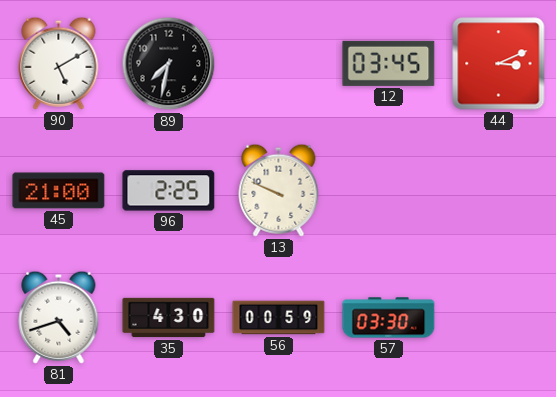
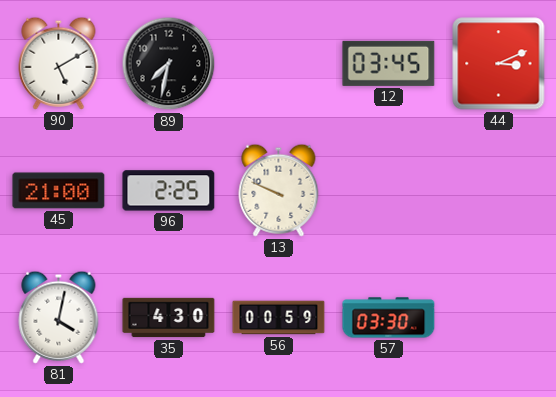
81: 4:42 -> 4:02 (59, 317)
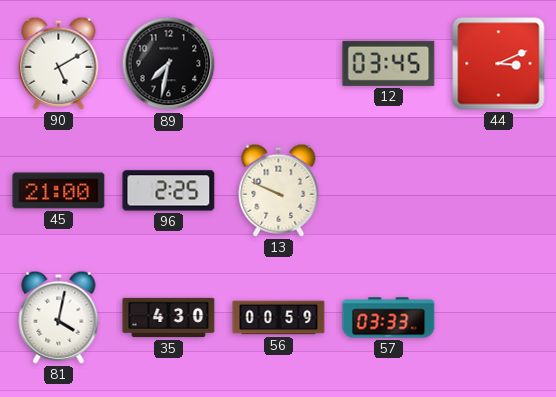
57: 03:30 -> 03:33 (389, 318)
